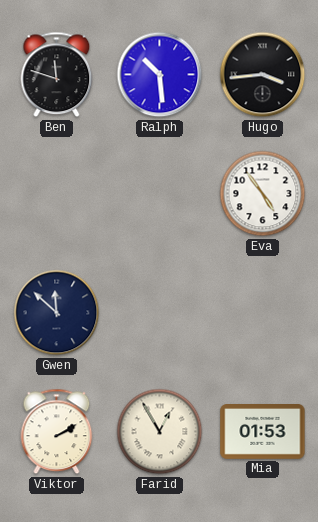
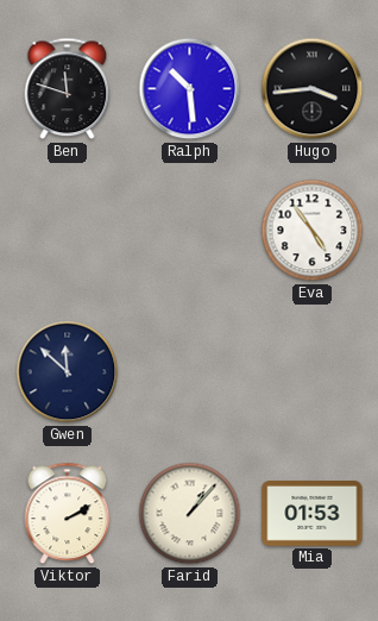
Farid: 12:55 -> 1:07 (190, 514)
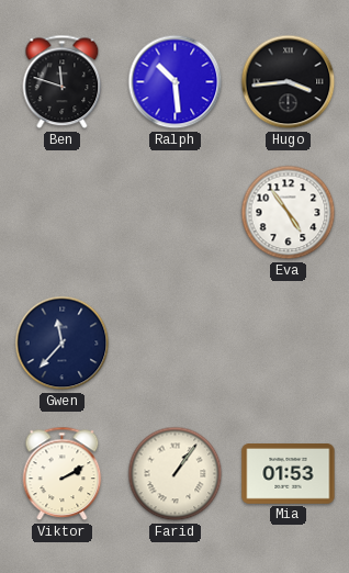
Gwen: 11:52 -> 11:37 (63, 344)
Farid: 1:07 -> 1:06 (176, 474)
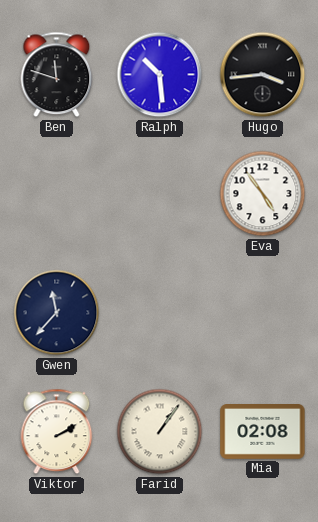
Mia: 01:53 -> 02:08 (263, 432)
